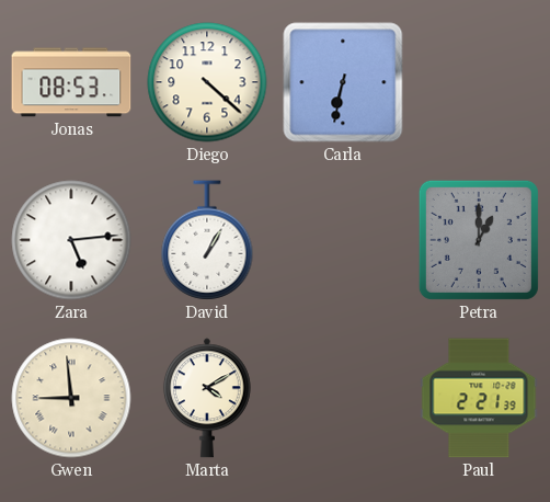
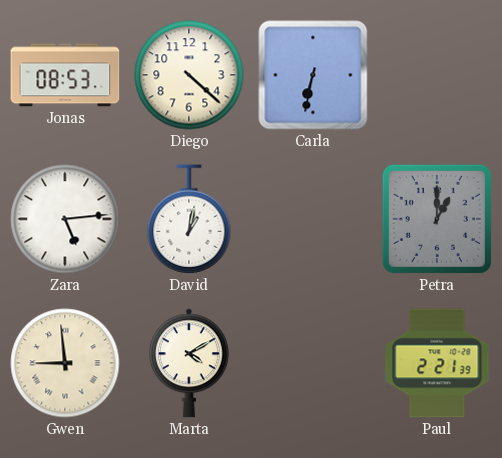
David: 1:05 -> 1:02 (189, 219)
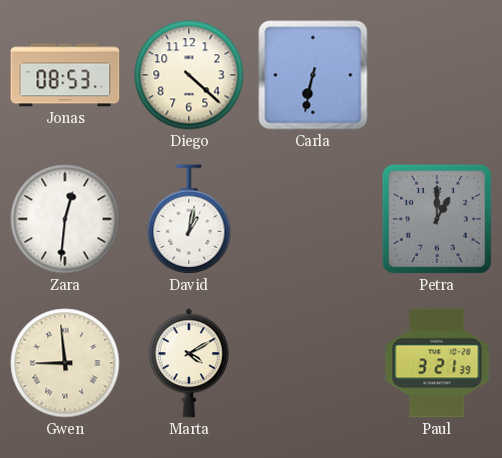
Zara: 5:14 -> 12:31 (65, 219)
Paul: 2:21 -> 3:21 (437, 363)
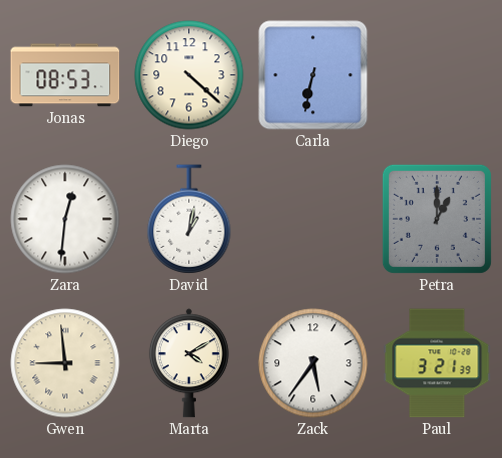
Zack: none -> 5:36 (313, 363)
